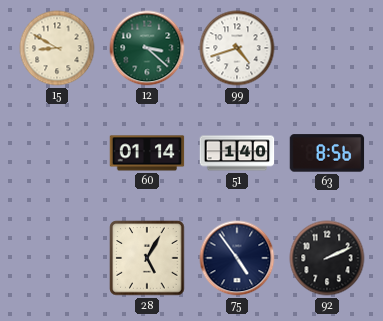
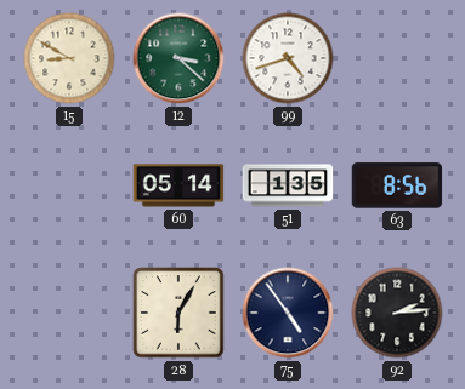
60: 01:14 -> 05:14 (178, 185)
51: 1:40 -> 1:35 (288, 185)
28: 5:05 -> 6:05 (178, 313)
92: 2:11 -> 2:14 (397, 313)
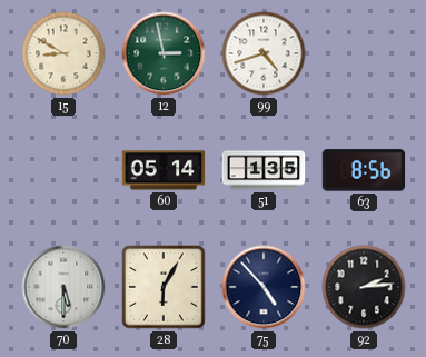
12: 3:22 -> 2:58 (164, 53)
70: none -> 5:30 (63, 287)
75: 4:54 -> 4:53 (264, 287)
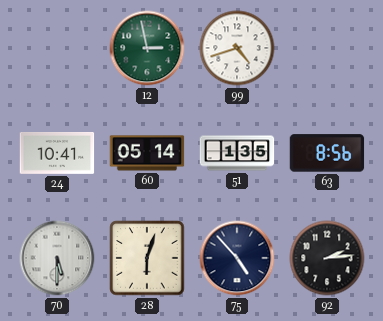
15: 8:50 -> none (63, 53)
24: none -> 10:41 (57, 154)
28: 6:05 -> 6:03 (147, 258)
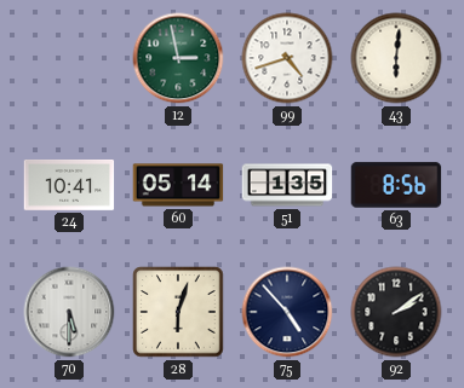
43: none -> 6:01 (396, 58)
92: 2:14 -> 2:09 (396, 312)
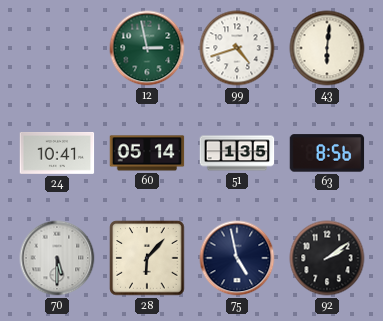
28: 6:03 -> 6:07 (147, 258)
75: 4:53 -> 4:58 (237, 258)
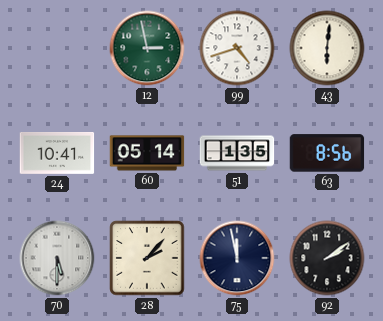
28: 6:07 -> 2:07 (147, 258)
75: 4:58 -> 11:58 (237, 258)
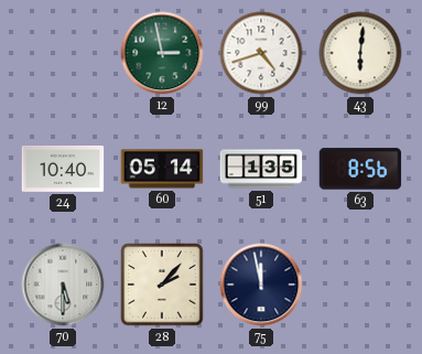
24: 10:41 -> 10:40 (63, 170)
92: 2:09 -> none (327, 258)
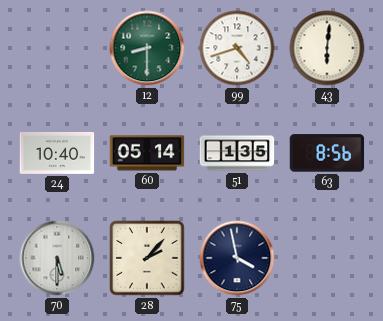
12: 2:58 -> 8:30 (147, 48)
75: 11:58 -> 3:58 (237, 258)
